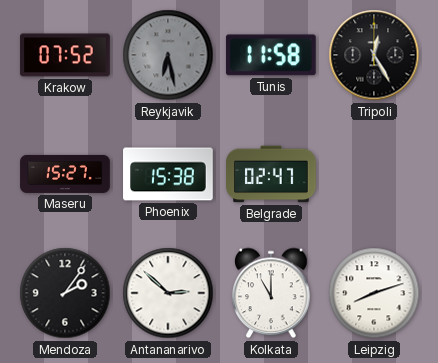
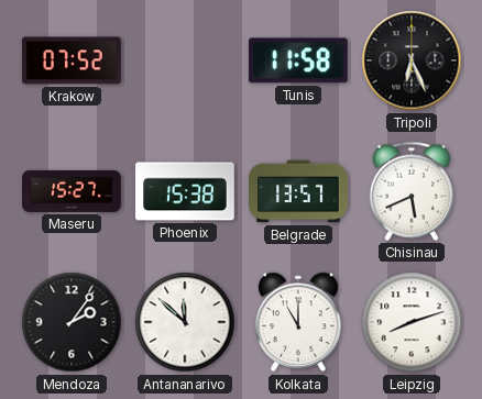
Reykjavik: 6:28 -> none (168, 55)
Tripoli: 12:25 -> 6:26 (412, 60)
Belgrade: 02:47 -> 13:57 (298, 191)
Chisinau: none -> 5:41 (410, 191)
Antananarivo: 2:52 -> 11:52 (185, 322)
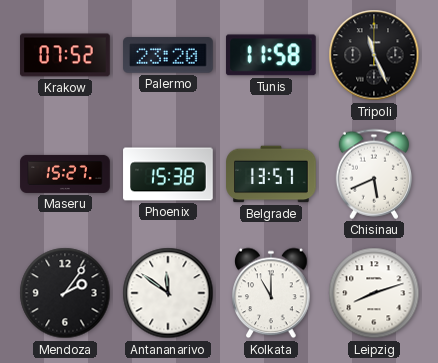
Palermo: none -> 23:20 (168, 55)
Tripoli: 6:26 -> 11:26 (374, 55)
Antananarivo: 11:52 -> 11:51 (168, 293)
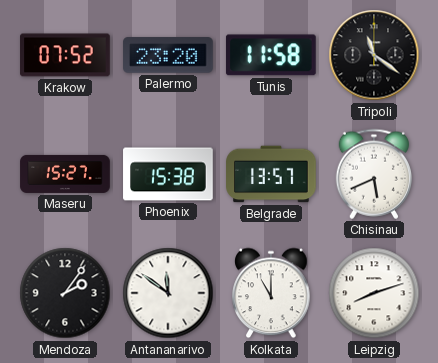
Tripoli: 11:26 -> 11:21 (374, 55)
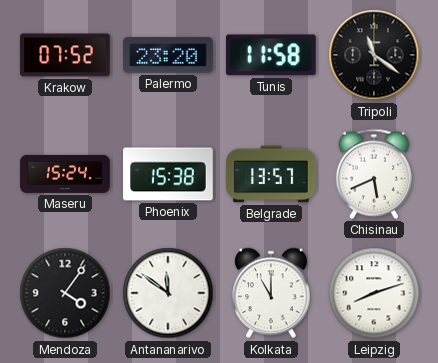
Maseru: 15:27 -> 15:24 (65, 174)
Mendoza: 2:06 -> 4:06 (65, 293)
